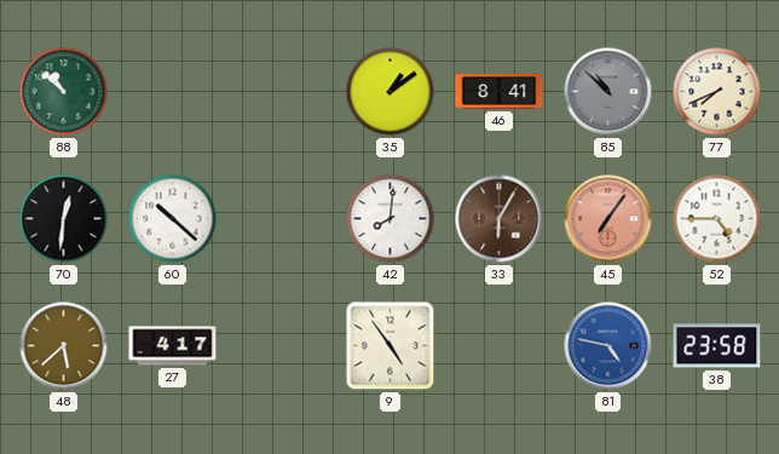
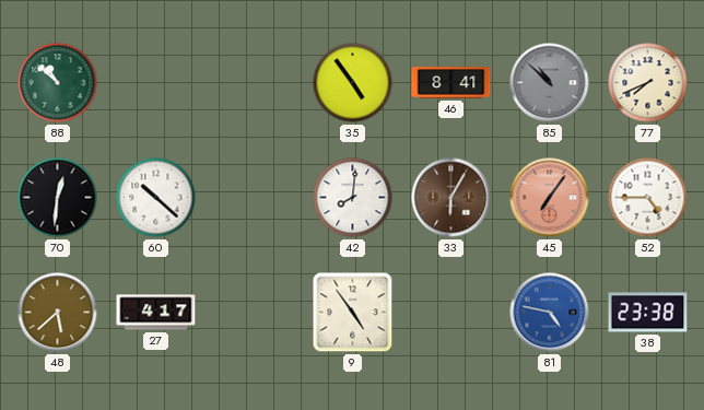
35: 1:09 -> 4:54 (353, 83)
38: 23:58 -> 23:38 (648, 313)
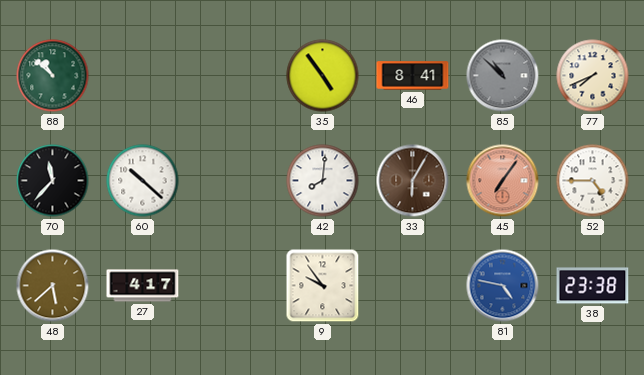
70: 12:31 -> 11:37 (53, 181)
9: 4:54 -> 9:54 (323, 286)
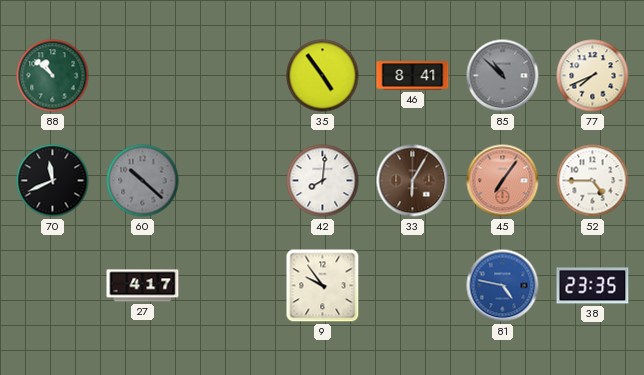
70: 11:37 -> 11:41 (53, 181)
60 dial: white -> grey (143, 181)
48: 5:38 -> none (53, 286)
38: 23:38 -> 23:35 (593, 286)
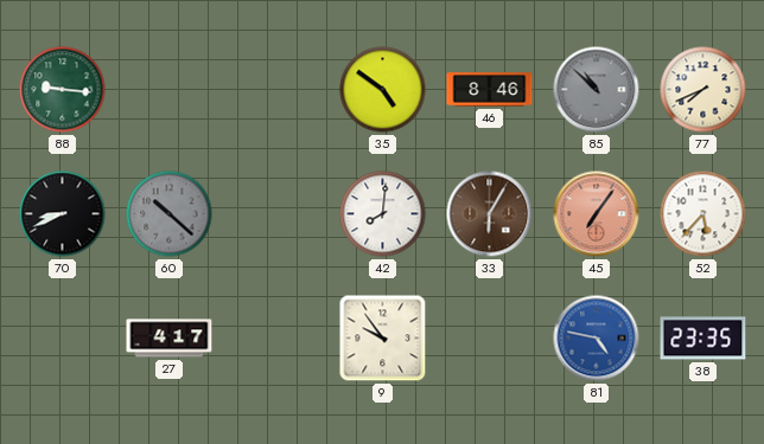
88: 10:52 -> 9:16 (63, 90)
35: 4:54 -> 4:51 (383, 90)
46: 8:41 -> 8:46 (490, 90)
70: 11:41 -> 8:41 (63, 214)
52: 4:45 -> 5:37 (703, 214)
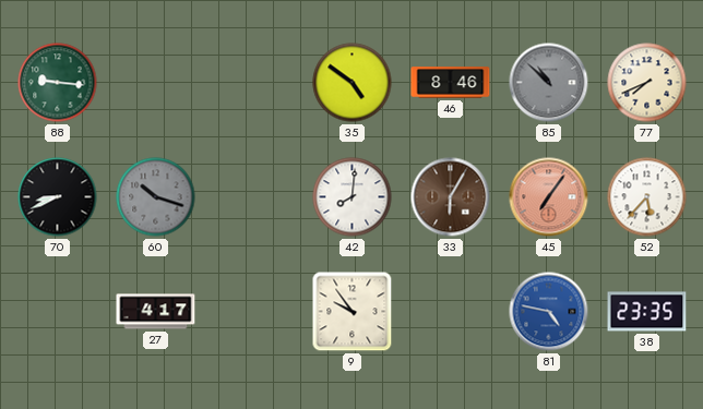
60: 10:22 -> 10:18 (156, 197)
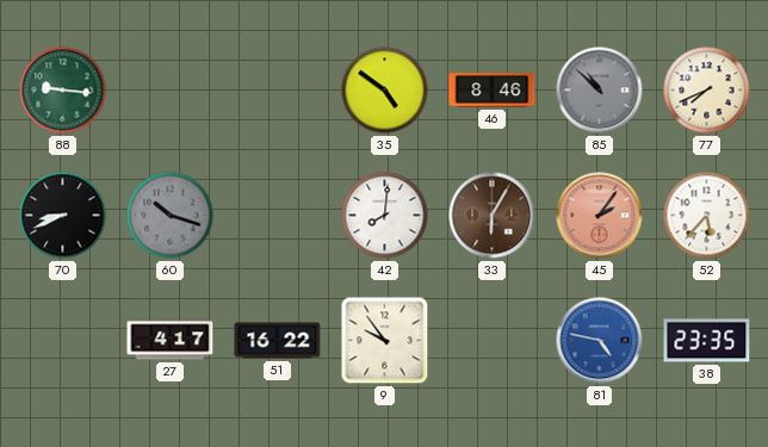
45: 7:06 -> 2:06 (600, 216)
51: none -> 16:22 (278, 341)
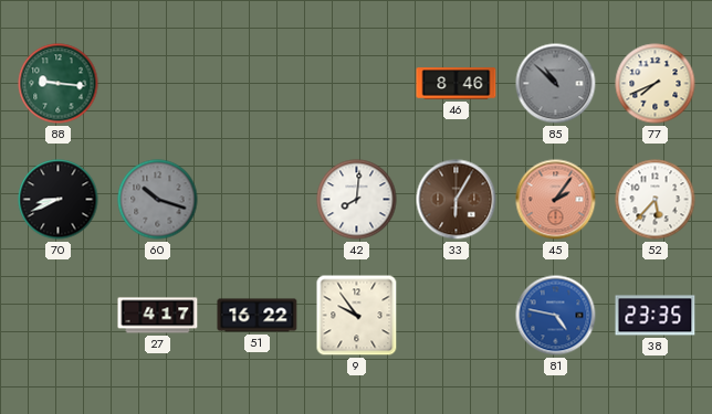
35: 4:51 -> none (385, 91)
